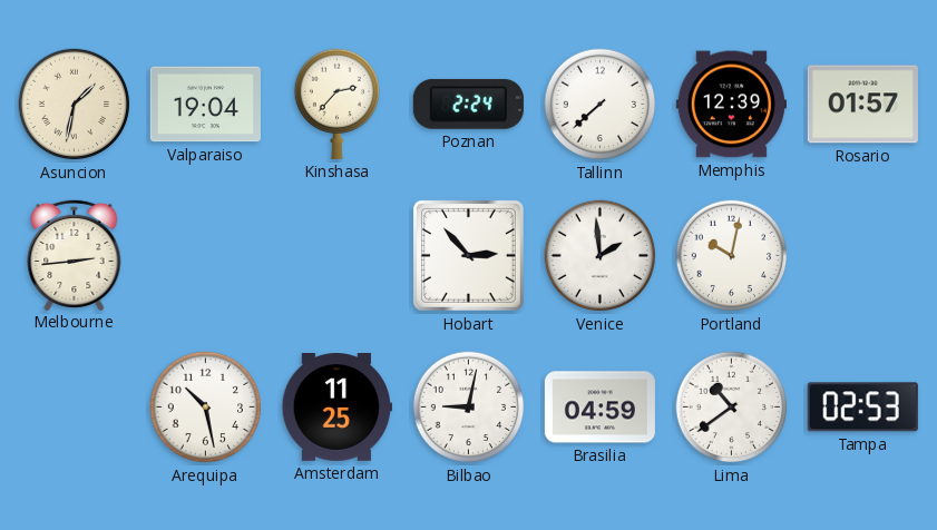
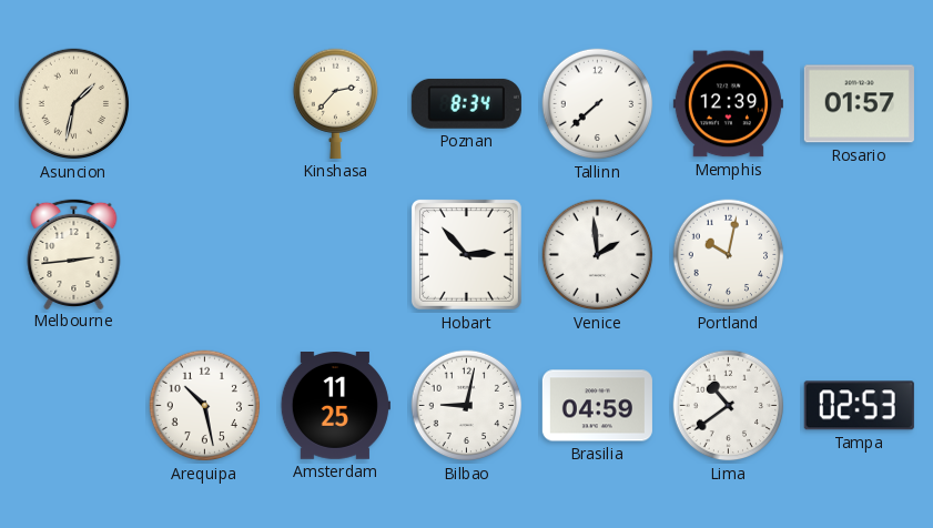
Valparaiso: 19:04 -> none (205, 105)
Poznan: 2:24 -> 8:34 (466, 103)
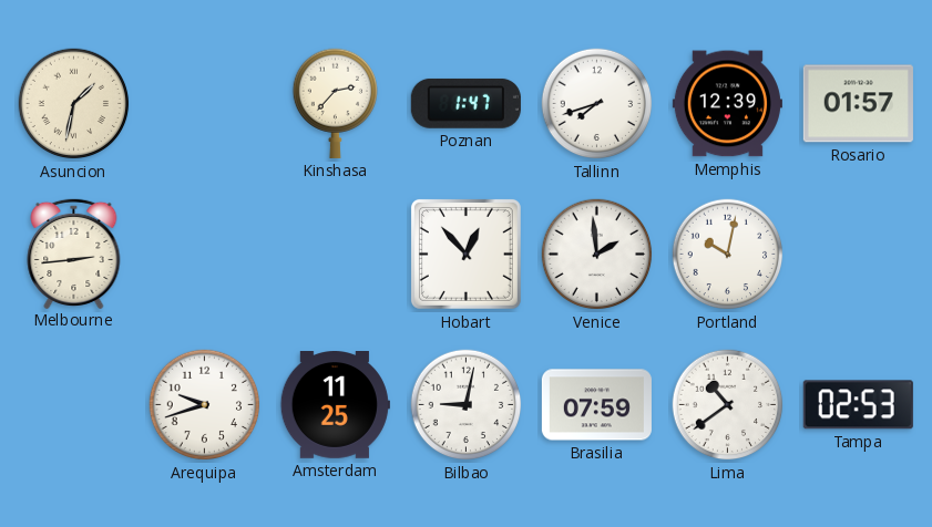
Poznan: 8:34 -> 1:47 (465, 103)
Tallinn: 7:38 -> 7:42 (597, 104)
Hobart: 2:53 -> 12:53 (465, 254)
Arequipa: 10:28 -> 9:42 (205, 405)
Brasilia: 04:59 -> 07:59 (596, 405)
